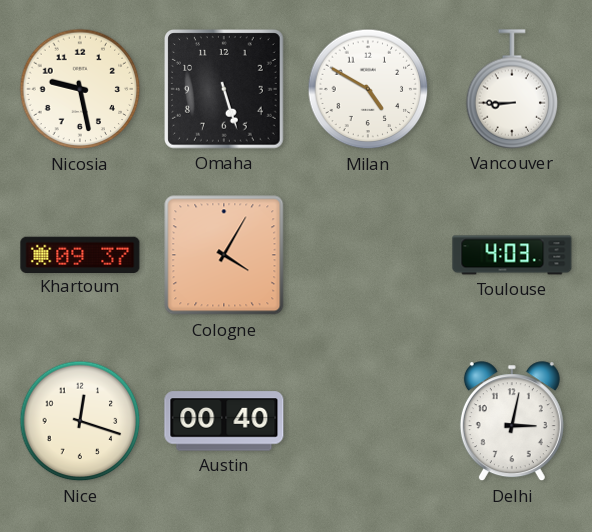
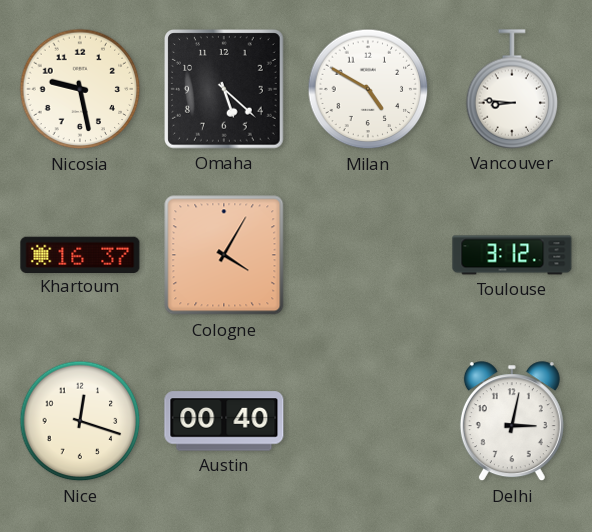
Omaha: 5:27 -> 5:22 (225, 90)
Vancouver: 8:45 -> 8:46 (512, 89)
Khartoum: 09:37 -> 16:37 (80, 254)
Toulouse: 4:03 -> 3:12 (512, 255)
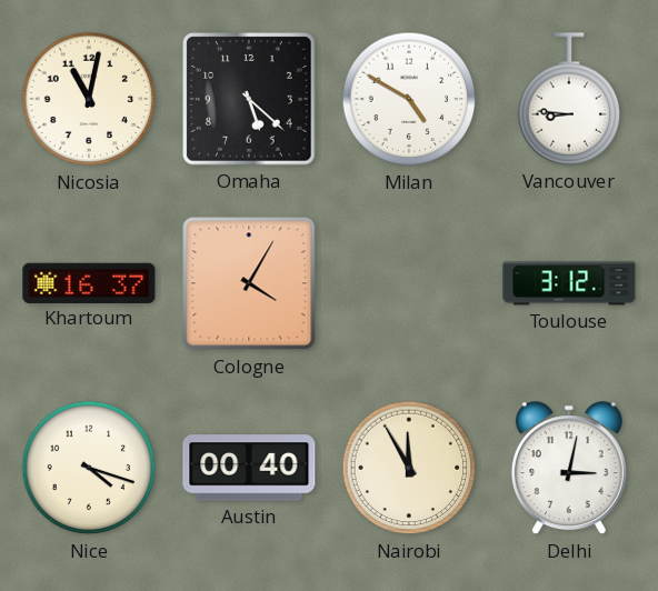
Nicosia: 9:28 -> 11:02 (89, 99)
Nice: 12:18 -> 4:18 (89, 468)
Nairobi: none -> 11:55 (409, 468)
